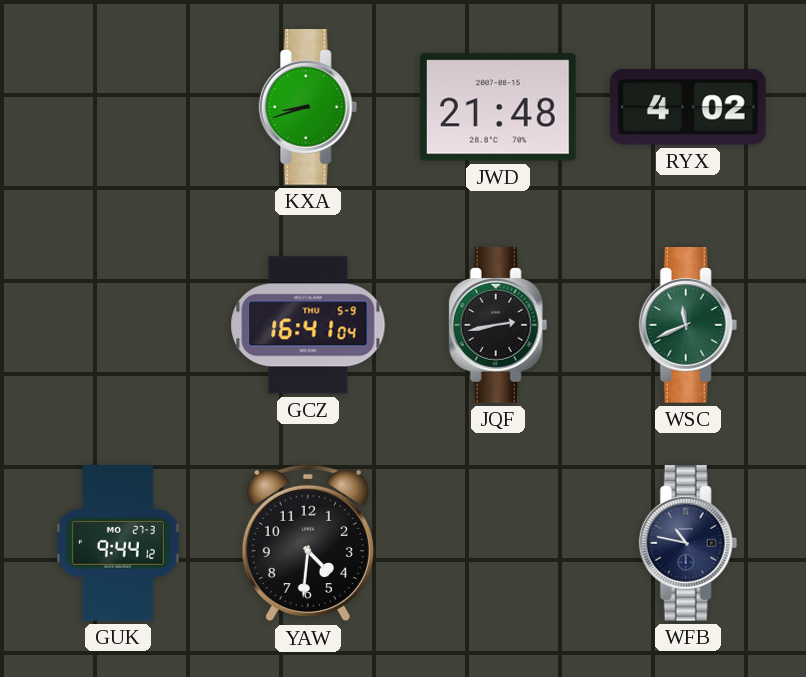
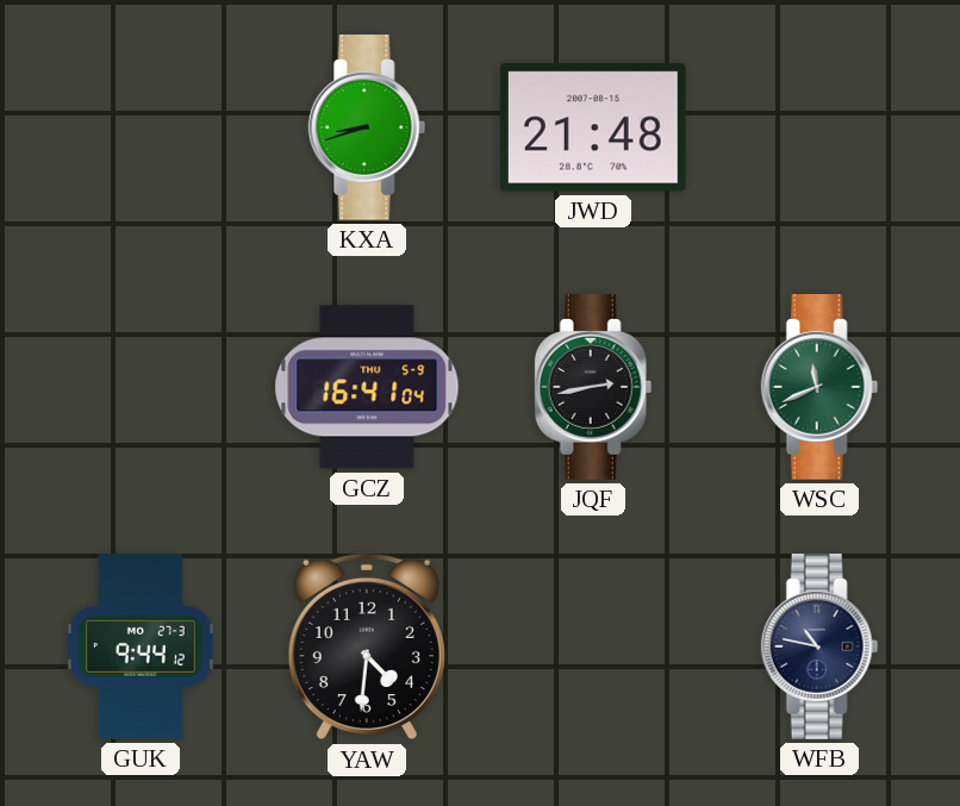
RYX: 4:02 -> none (688, 107)
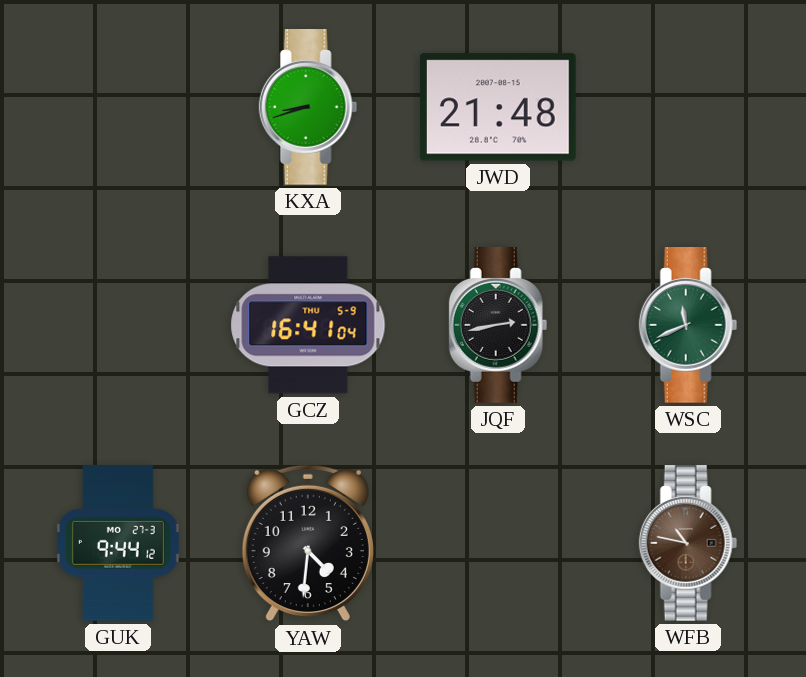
WFB dial: navy -> brown (688, 544)
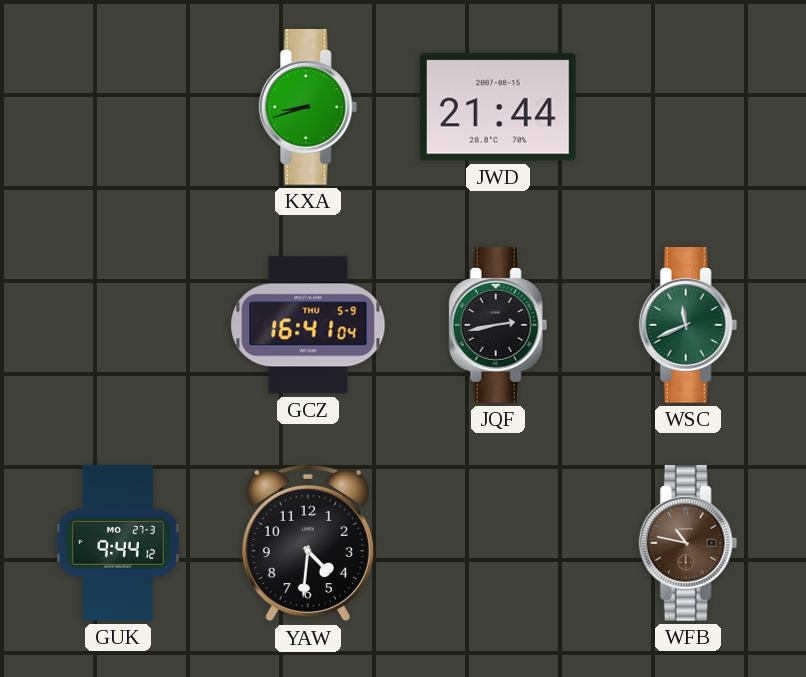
JWD: 21:48 -> 21:44 (498, 107)
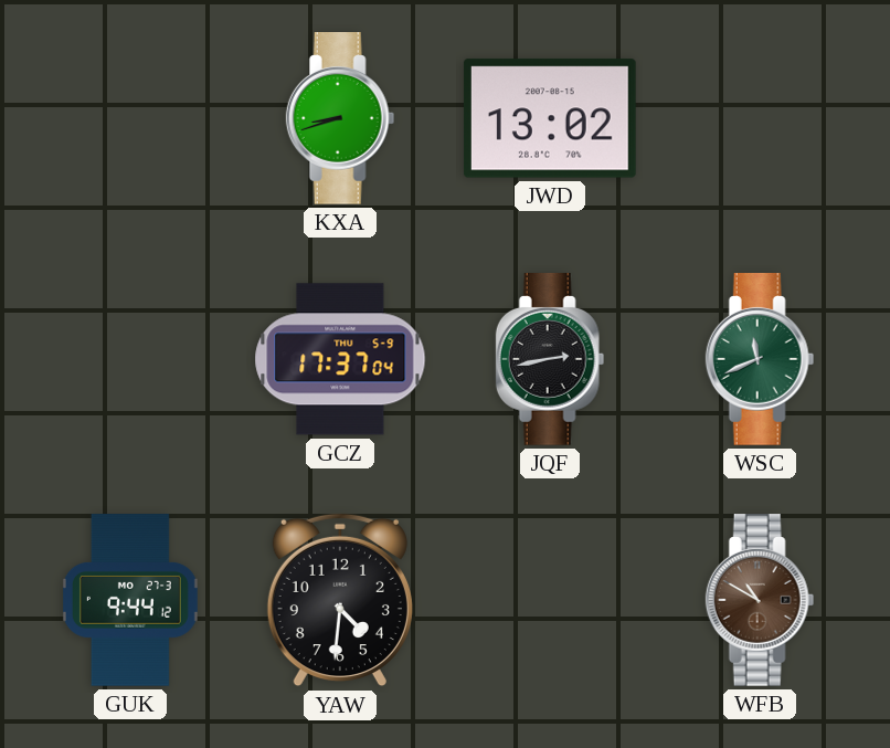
JWD: 21:44 -> 13:02 (550, 118)
GCZ: 16:41 -> 17:37 (340, 359)
WFB: 10:47 -> 10:50 (760, 601)
